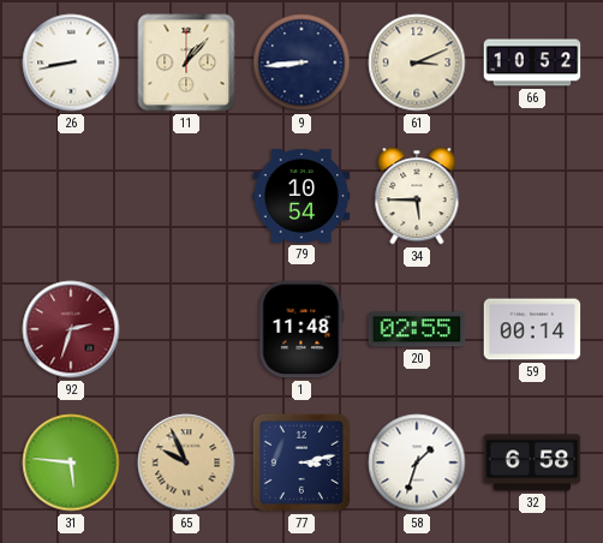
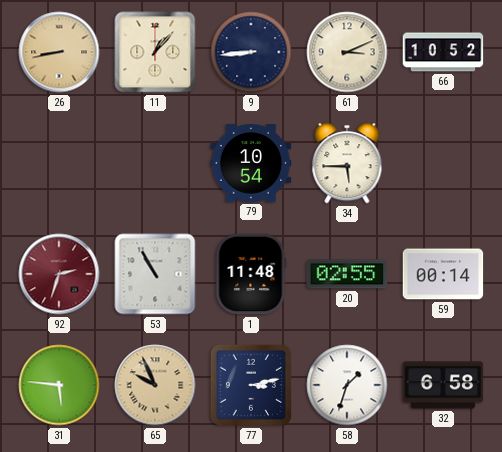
26 dial: white -> champagne (59, 52)
53: none -> 10:55 (155, 274)
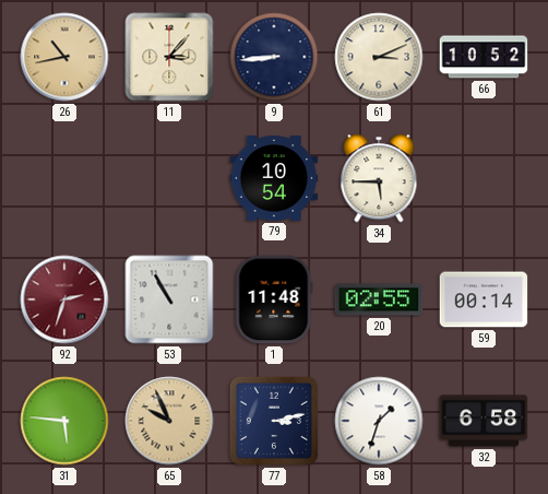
26: 8:43 -> 10:43 (64, 57)
11: 1:07 -> 3:07 (169, 57)
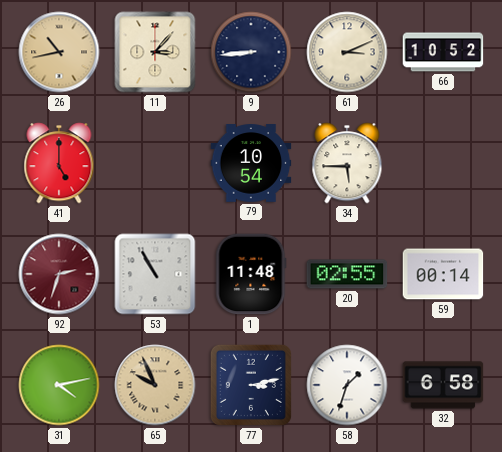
41: none -> 5:00 (59, 163)
31: 5:46 -> 4:13 (59, 385)
